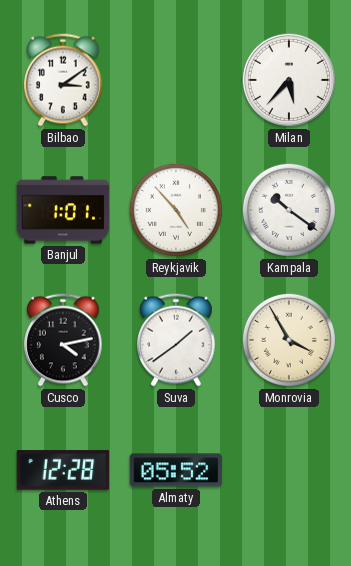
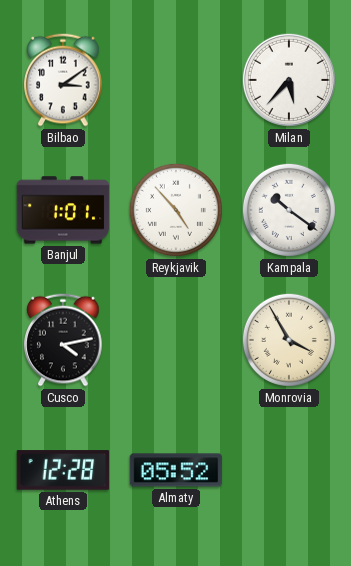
Suva: 1:39 -> none (176, 340)
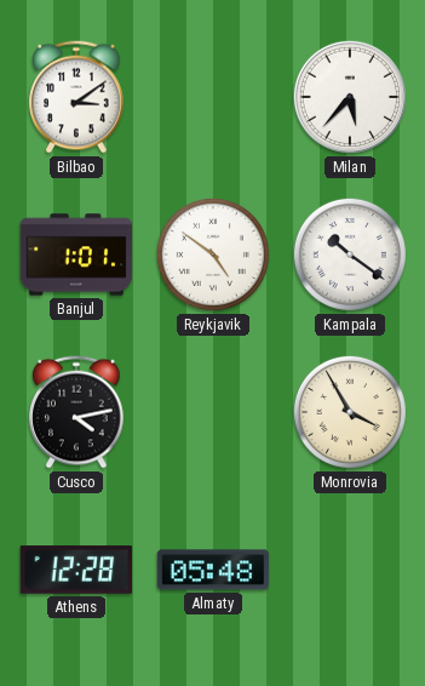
Reykjavik: 4:53 -> 4:51 (213, 255)
Almaty: 05:52 -> 05:48 (213, 570)
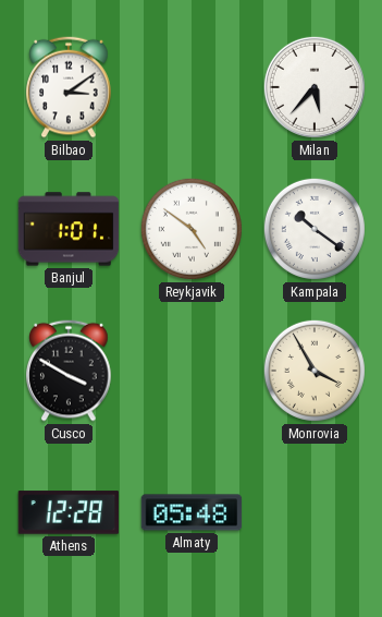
Cusco: 4:13 -> 3:50 (69, 371)
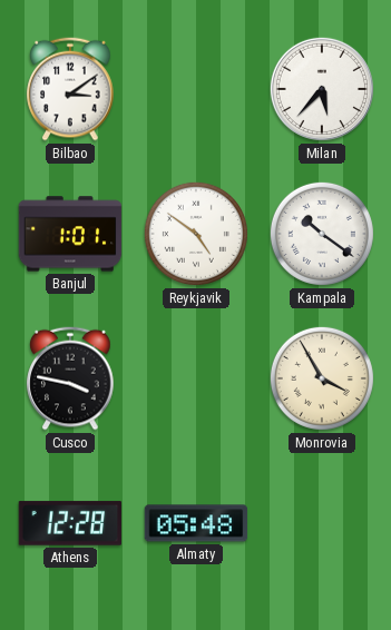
Cusco: 3:50 -> 3:47 (70, 378)
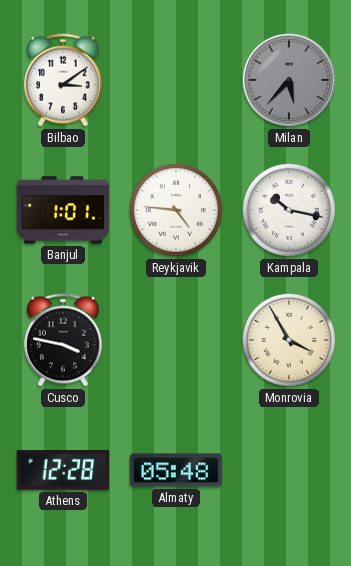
Milan dial: white -> grey (289, 80)
Reykjavik: 4:51 -> 4:46 (176, 210)
Kampala: 10:21 -> 10:17 (289, 210)
